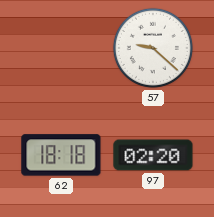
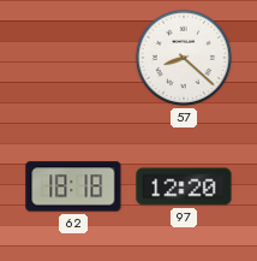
57: 9:22 -> 8:22 (184, 58)
97: 02:20 -> 12:20 (184, 186)
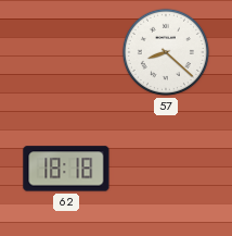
97: 12:20 -> none (184, 186)
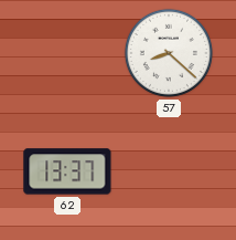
62: 18:18 -> 13:37 (67, 171)
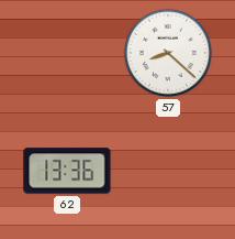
62: 13:37 -> 13:36 (67, 171)
